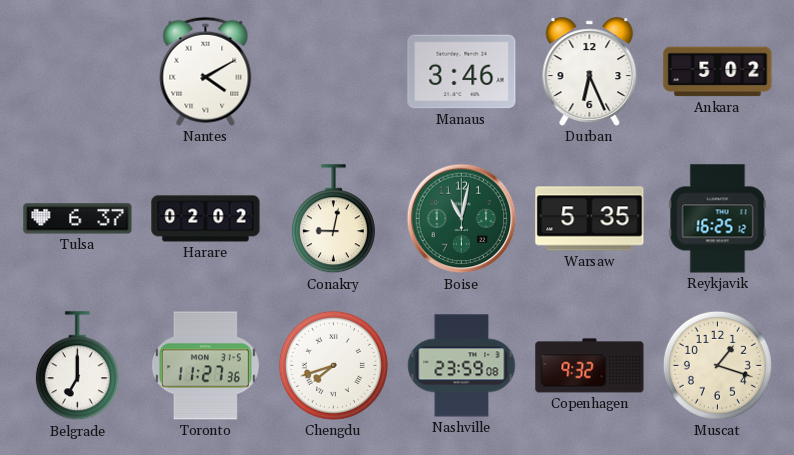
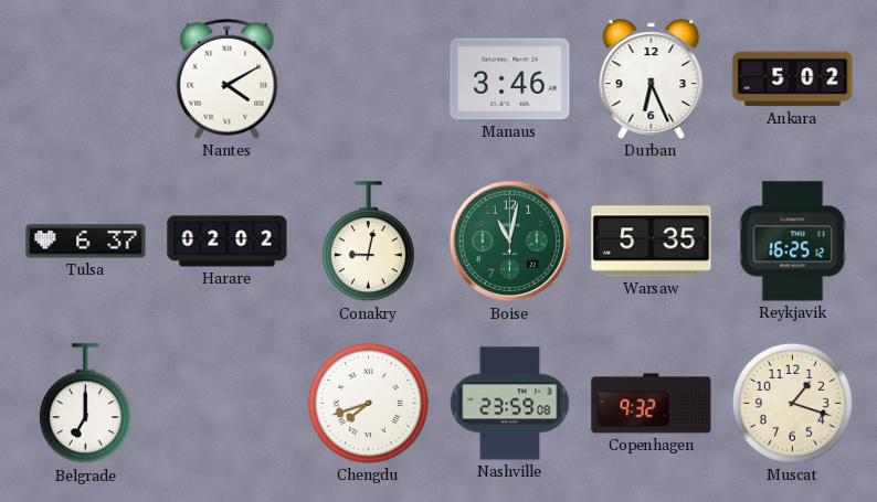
Toronto: 11:27 -> none (205, 366)
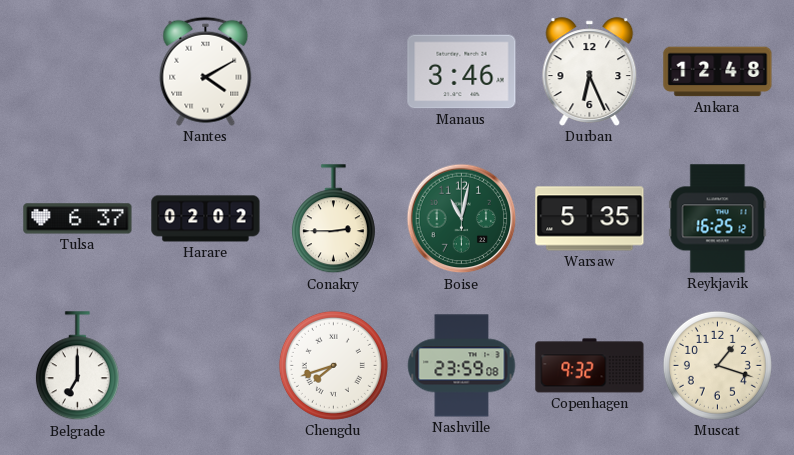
Ankara: 5:02 -> 12:48 (718, 72)
Conakry: 9:02 -> 2:45 (333, 219)
